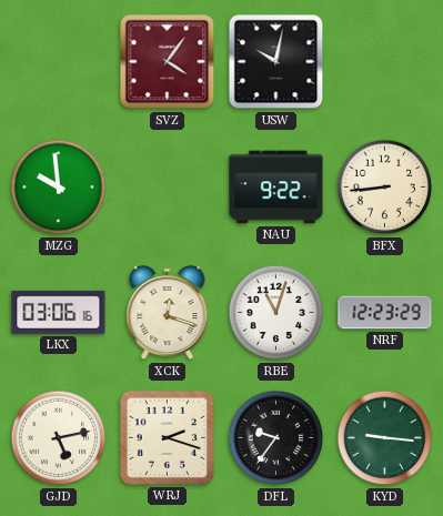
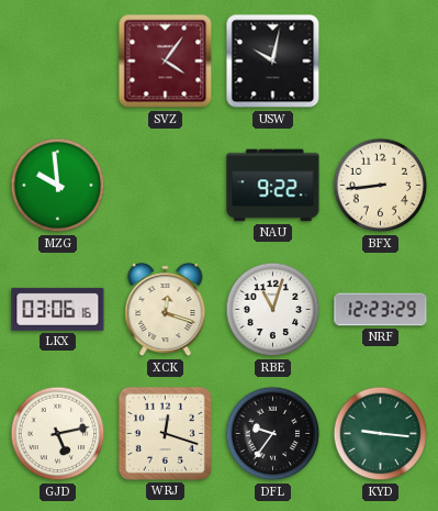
WRJ: 2:18 -> 12:18 (165, 433)
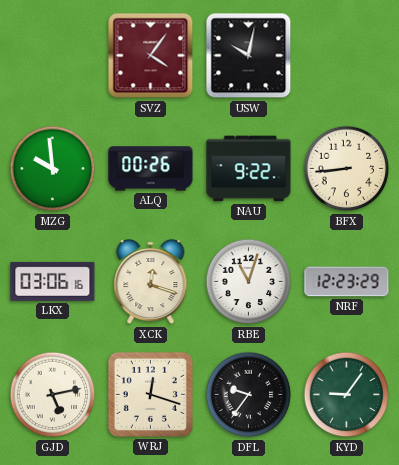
ALQ: none -> 00:26 (151, 169)
KYD: 9:16 -> 9:06 (347, 395)
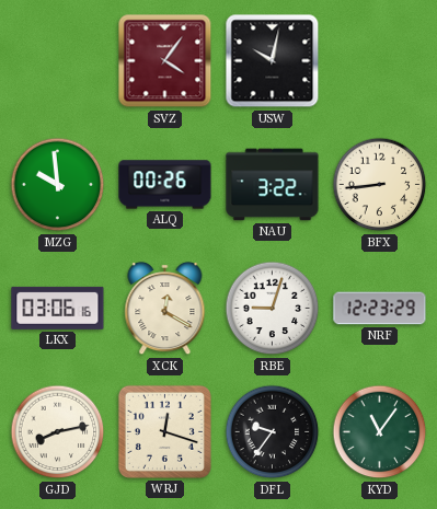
NAU: 9:22 -> 3:22 (273, 185)
XCK: 12:18 -> 12:20 (165, 309)
RBE: 11:03 -> 9:03 (273, 309)
GJD: 5:13 -> 8:13 (58, 432)
KYD: 9:06 -> 11:06 (380, 432)
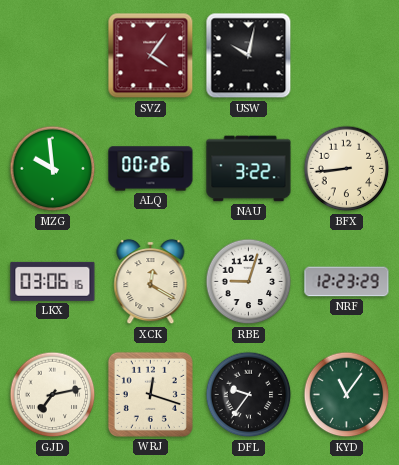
GJD: 8:13 -> 7:13 (53, 395)
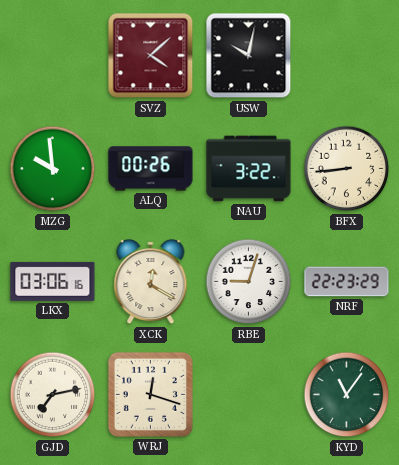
SVZ: 4:06 -> 4:08 (151, 56)
NRF: 12:23 -> 22:23 (347, 282)
DFL: 9:36 -> none (249, 395)
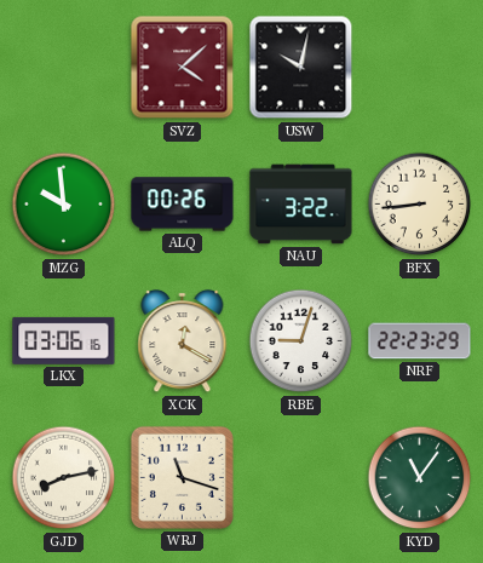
GJD: 7:13 -> 8:13 (64, 478)
WRJ: 12:18 -> 11:18 (182, 477)
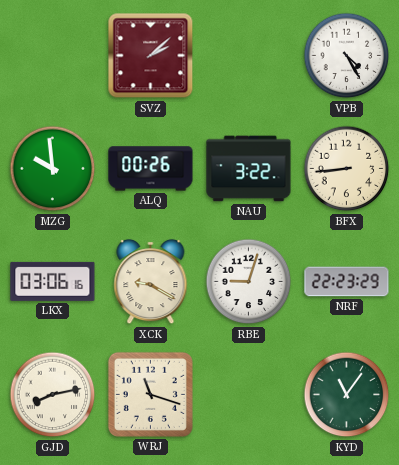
SVZ: 4:08 -> 2:08 (151, 56)
USW: 10:02 -> none (301, 68)
VPB: none -> 4:25 (347, 56)
XCK: 12:20 -> 9:20 (151, 282)
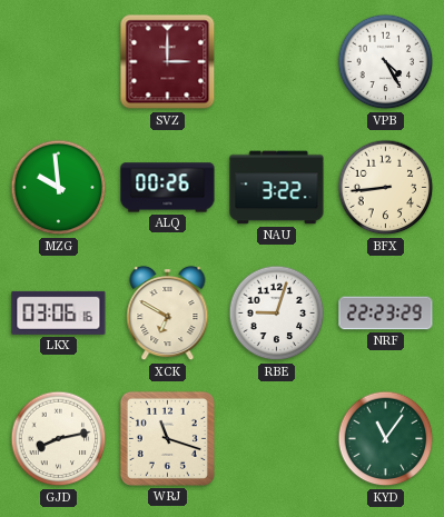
SVZ: 2:08 -> 3:00 (168, 62)
XCK: 9:20 -> 6:50 (168, 314)
